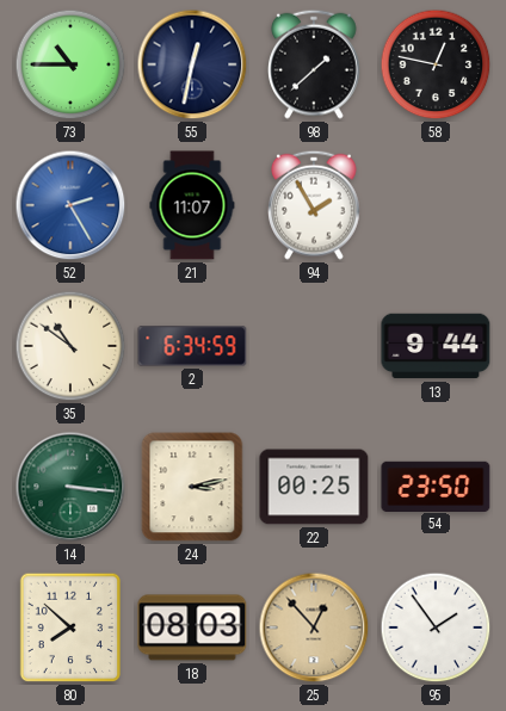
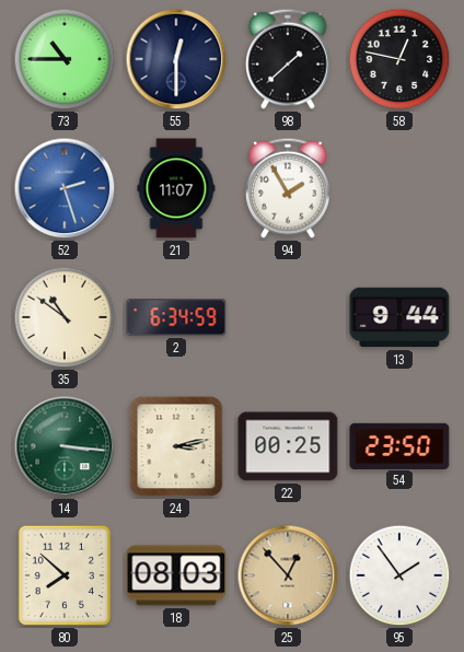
55: 12:32 -> 12:30 (176, 59)
52: 2:25 -> 2:27 (65, 188)
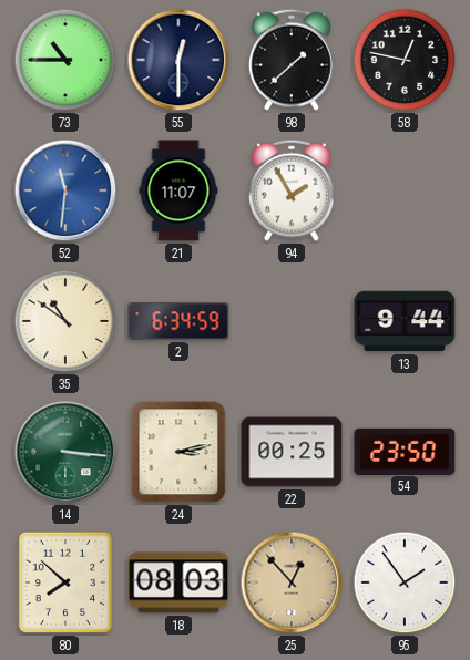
52: 2:27 -> 11:31 (65, 190)
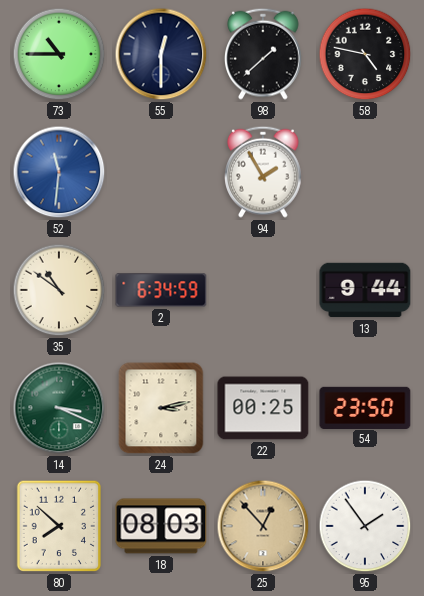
58: 12:47 -> 4:47 (365, 54)
21: 11:07 -> none (178, 190)
14: 3:16 -> 3:19 (59, 408)
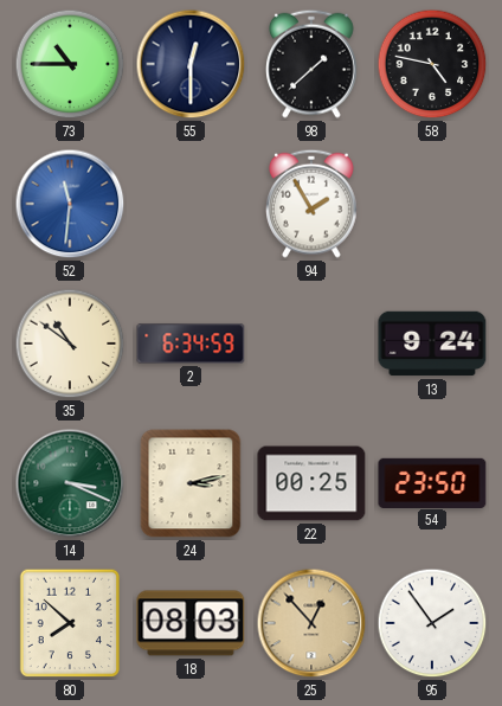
13: 9:44 -> 9:24 (432, 344)
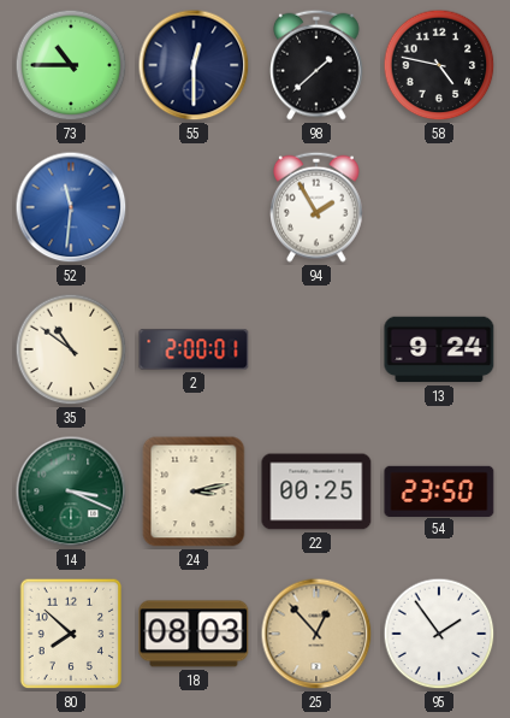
2: 6:34 -> 2:00 (194, 349)
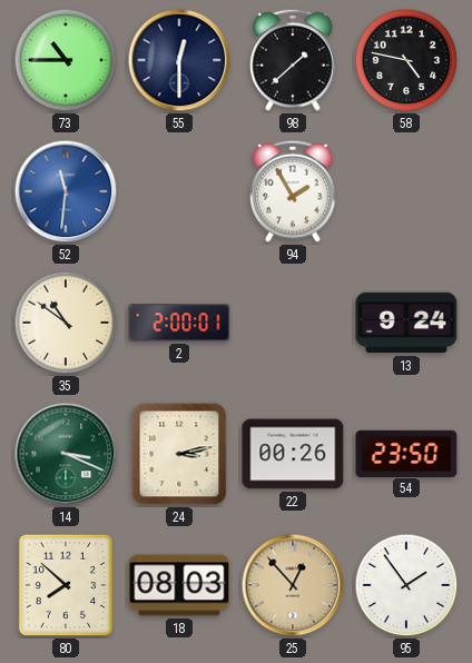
22: 00:25 -> 00:26 (293, 454)
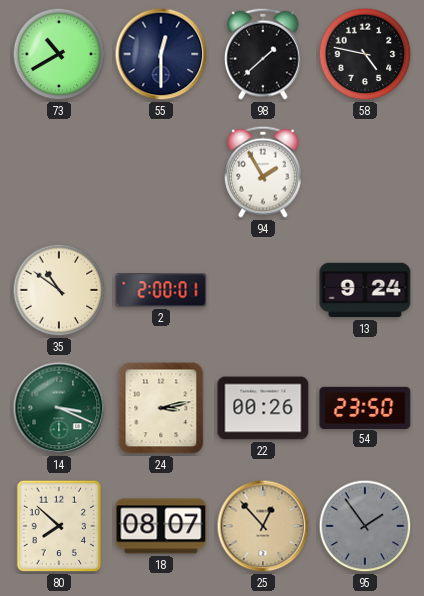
73: 10:45 -> 10:40 (59, 54)
52: 11:31 -> none (66, 191)
18: 08:03 -> 08:07 (161, 526)
95 dial: white -> grey (365, 526)
